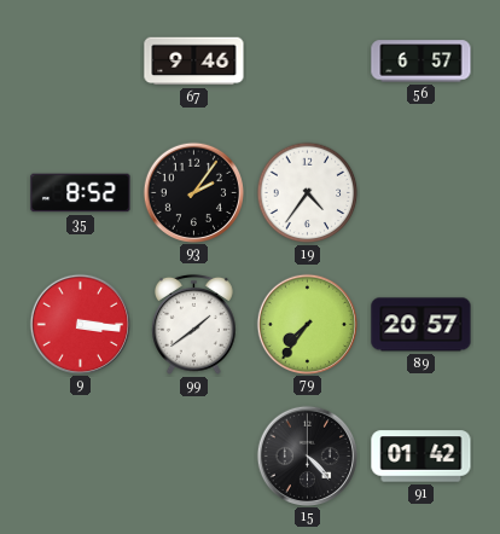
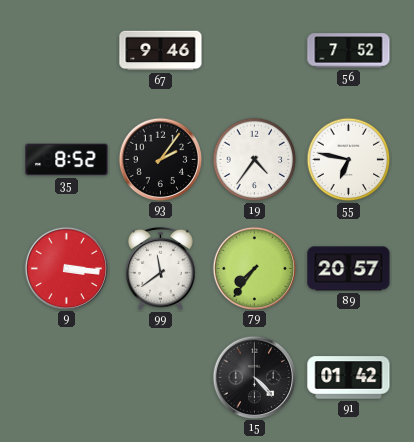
56: 6:57 -> 7:52 (349, 51)
55: none -> 6:47 (349, 160)
99: 1:39 -> 11:39 (161, 268)
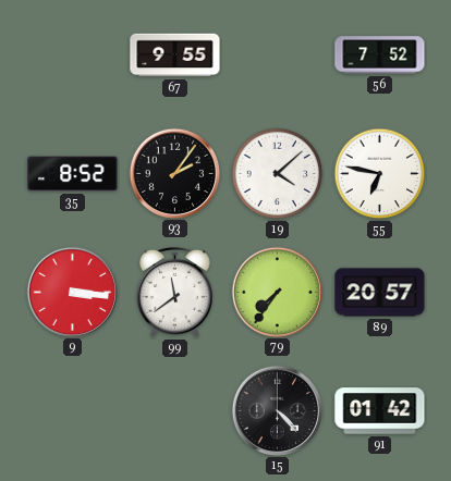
67: 9:46 -> 9:55 (175, 55)
19: 4:36 -> 4:08 (278, 174)
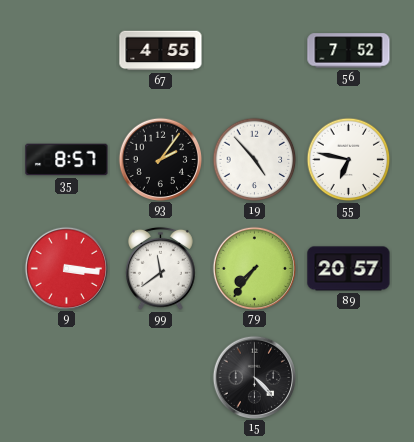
67: 9:55 -> 4:55 (161, 51)
35: 8:52 -> 8:57 (67, 160)
19: 4:08 -> 4:53 (255, 160)
91: 01:42 -> none (380, 411)
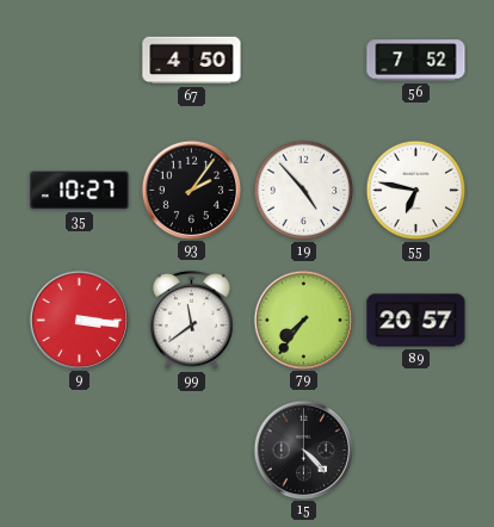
67: 4:55 -> 4:50 (192, 61)
35: 8:57 -> 10:27 (80, 191)
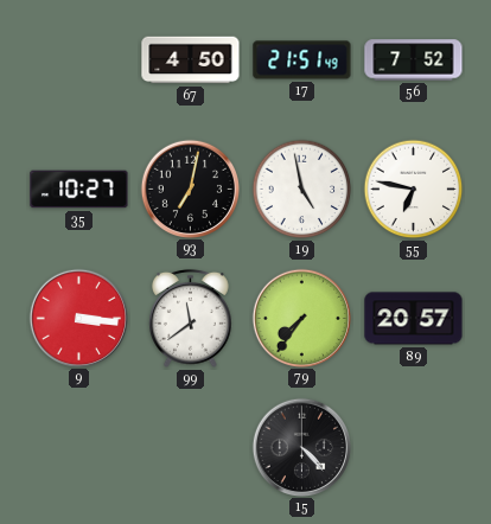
17: none -> 21:51 (302, 60)
93: 2:06 -> 7:02 (190, 188)
19: 4:53 -> 4:58 (302, 190)
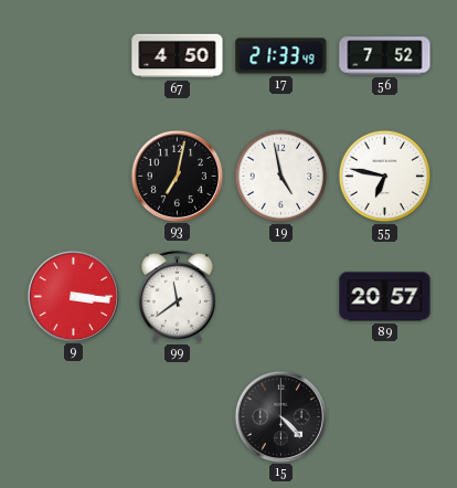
17: 21:51 -> 21:33 (281, 56)
35: 10:27 -> none (79, 190)
79: 7:36 -> none (301, 318)
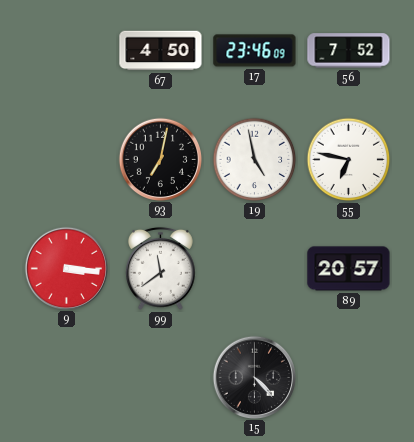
17: 21:33 -> 23:46 (255, 51)
